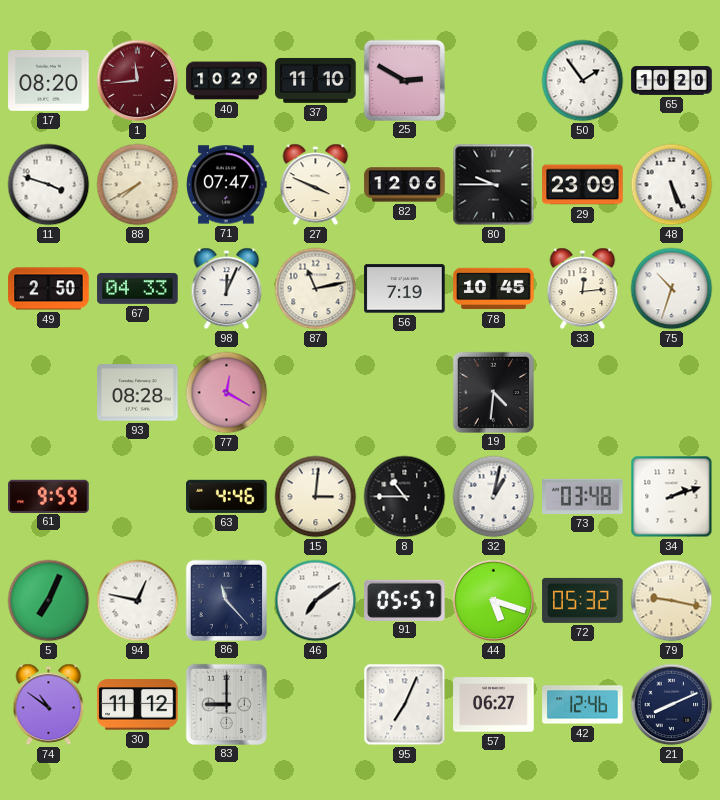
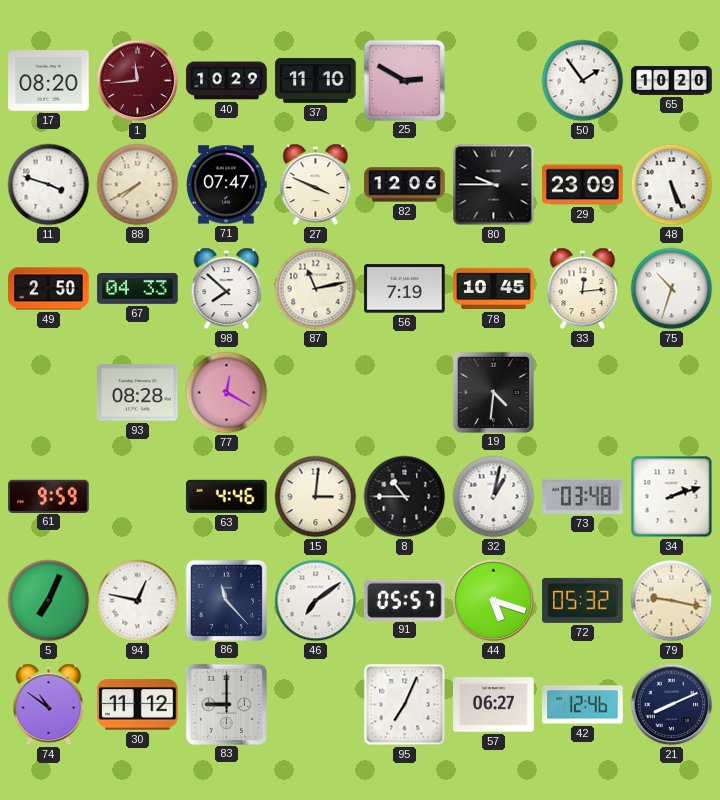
98: 12:04 -> 7:52 (227, 289)
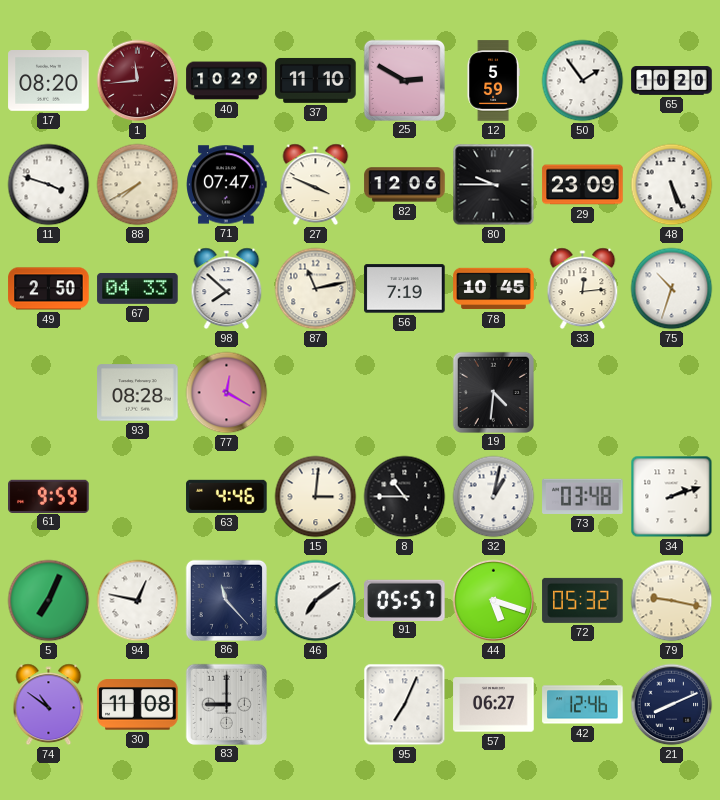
12: none -> 5:59 (493, 81)
30: 11:12 -> 11:08 (138, 705)
